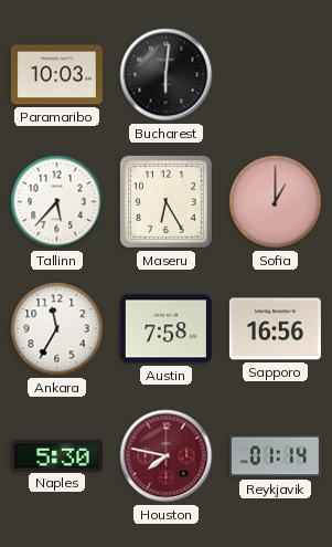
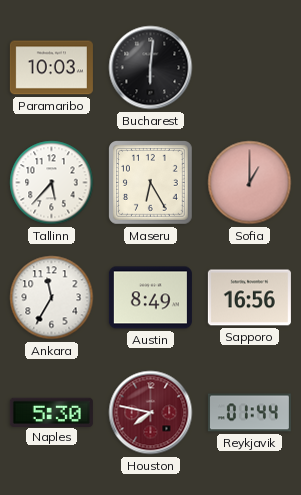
Austin: 7:58 -> 8:49 (150, 298)
Reykjavik: 01:14 -> 01:44 (249, 413)
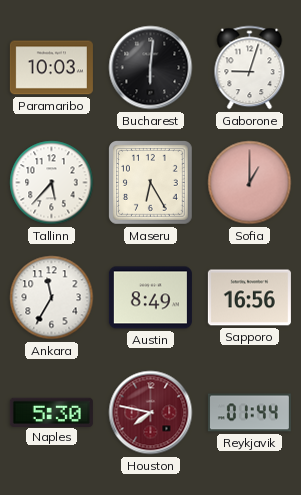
Gaborone: none -> 9:03 (250, 68)
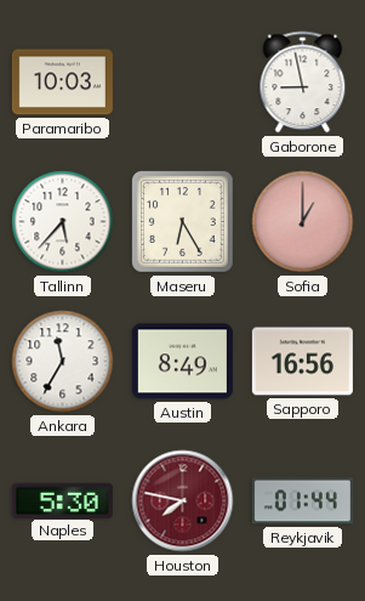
Bucharest: 6:01 -> none (151, 68)
Gaborone: 9:03 -> 8:58 (303, 83)
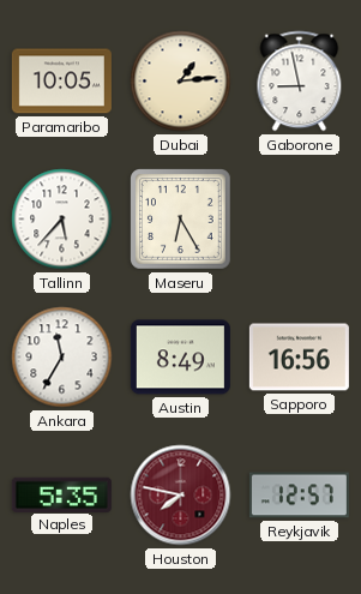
Paramaribo: 10:03 -> 10:05 (61, 82)
Dubai: none -> 1:14 (181, 82)
Sofia: 1:00 -> none (303, 222)
Naples: 5:30 -> 5:35 (61, 494)
Reykjavik: 01:44 -> 12:57 (299, 496)
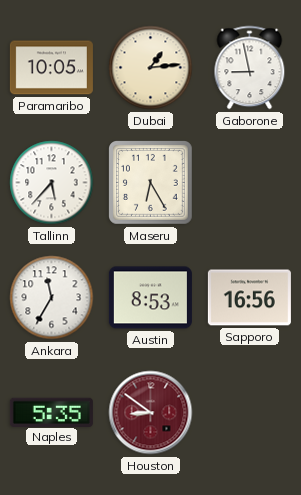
Austin: 8:49 -> 8:53 (150, 298)
Houston: 7:47 -> 8:51 (151, 413)
Reykjavik: 12:57 -> none (299, 496)
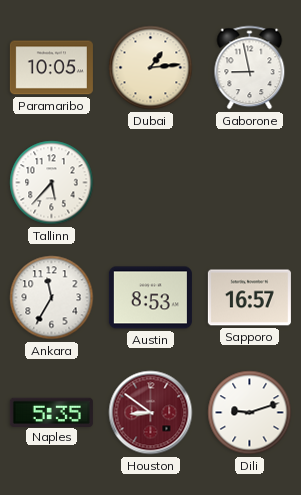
Maseru: 6:25 -> none (151, 183)
Sapporo: 16:56 -> 16:57 (249, 298)
Dili: none -> 9:12 (250, 413)
